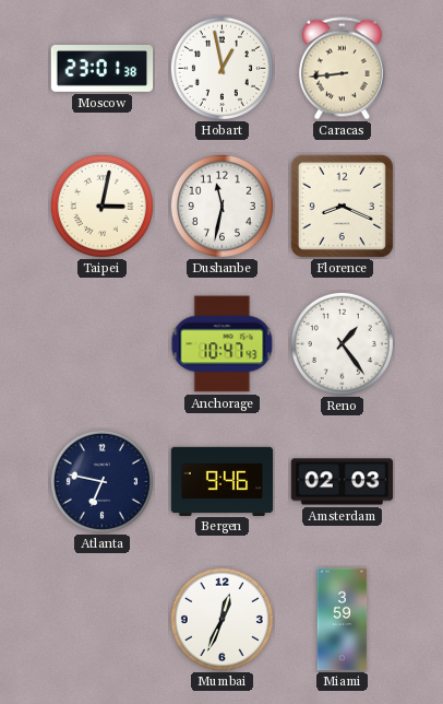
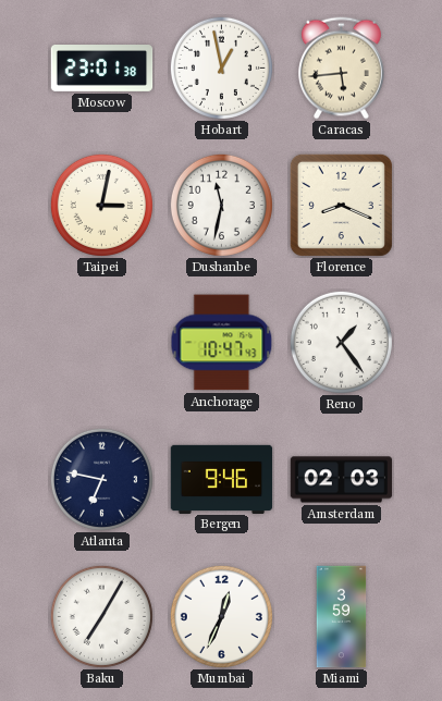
Caracas: 8:44 -> 5:44 (341, 69)
Baku: none -> 7:05 (101, 616)
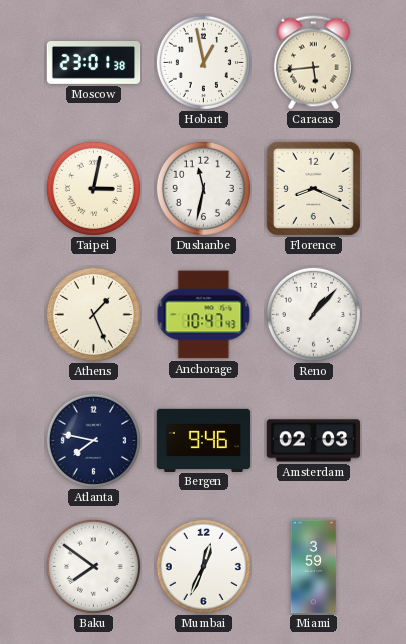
Athens: none -> 1:26 (93, 314)
Reno: 1:24 -> 1:07 (313, 314)
Atlanta: 6:47 -> 7:47 (93, 440)
Baku: 7:05 -> 7:51 (93, 566)
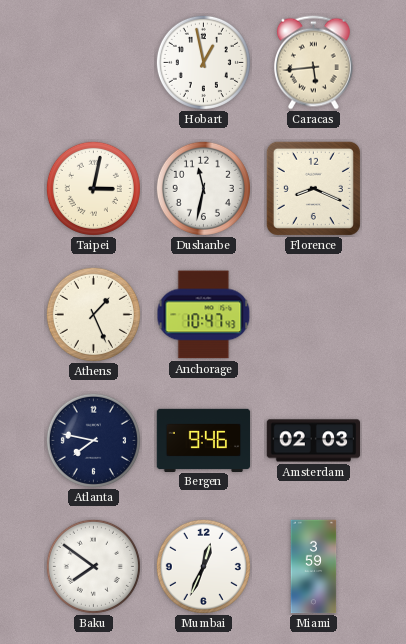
Moscow: 23:01 -> none (94, 63)
Reno: 1:07 -> none (313, 314)
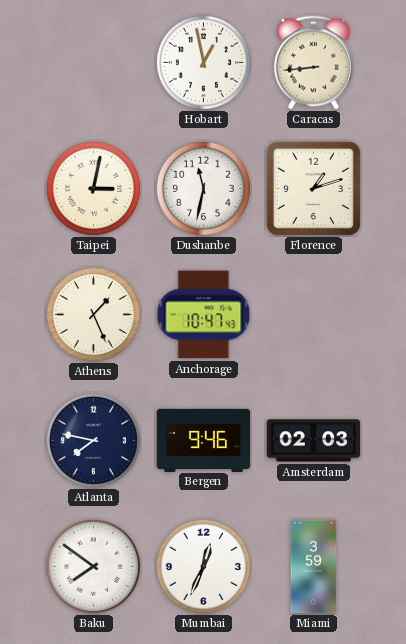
Caracas: 5:44 -> 8:44 (313, 63)
Florence: 8:19 -> 1:12 (313, 188)
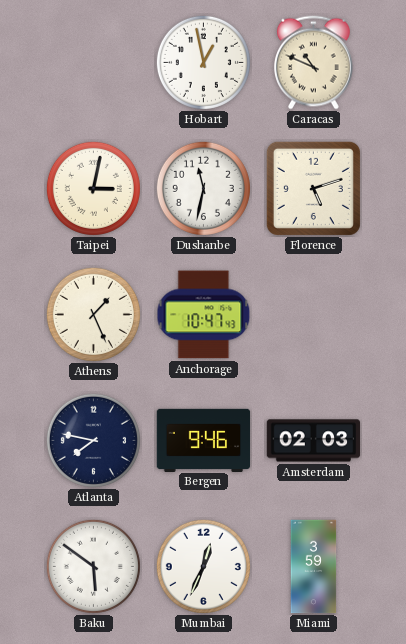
Caracas: 8:44 -> 10:49 (313, 63)
Florence: 1:12 -> 5:12 (313, 188)
Baku: 7:51 -> 5:51 (93, 566)
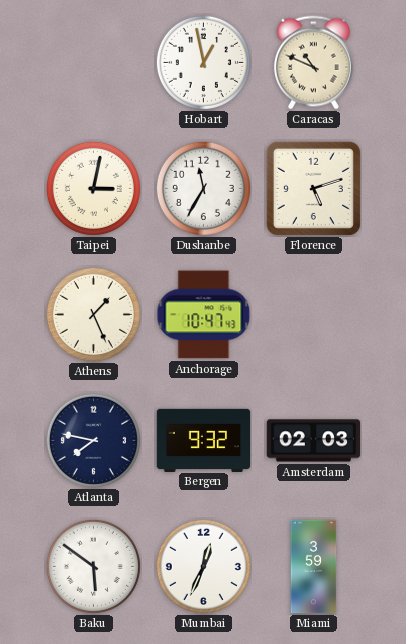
Dushanbe: 11:32 -> 11:35 (203, 188)
Bergen: 9:46 -> 9:32 (204, 440)
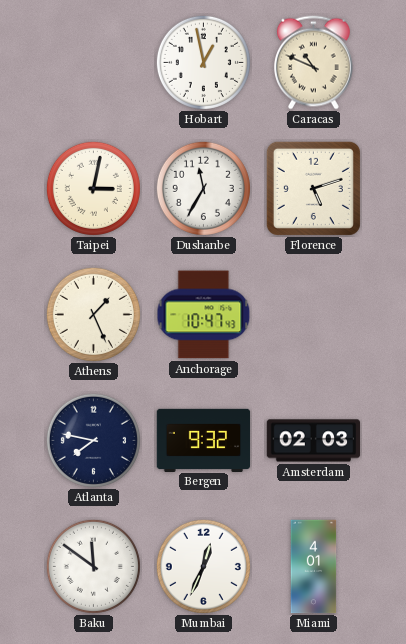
Baku: 5:51 -> 11:51 (93, 566)
Miami: 3:59 -> 4:01 (314, 567)
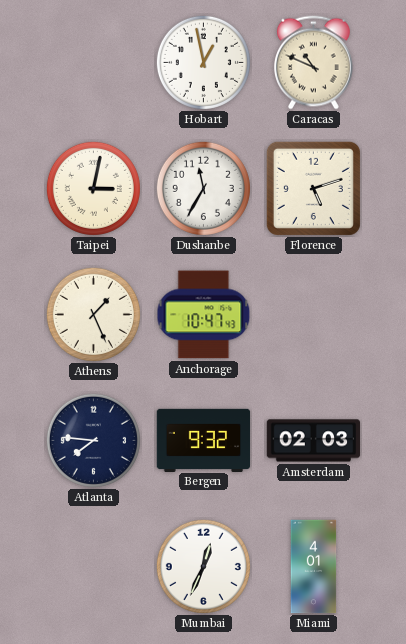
Atlanta: 7:47 -> 7:46 (93, 440)
Baku: 11:51 -> none (93, 566)
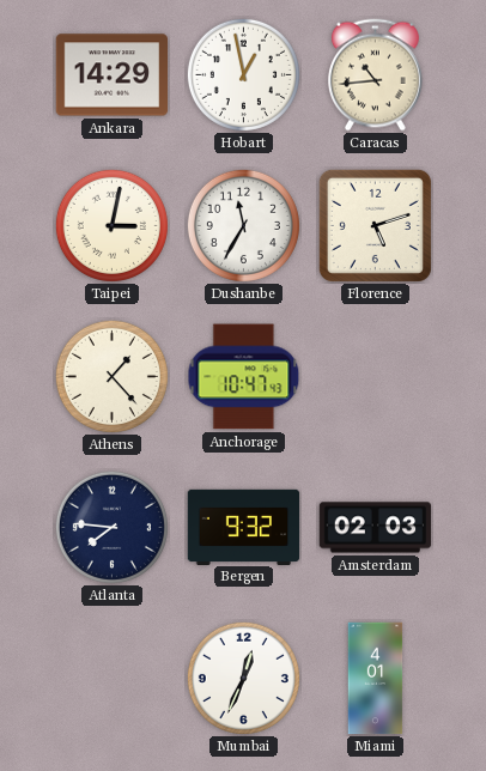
Ankara: none -> 14:29 (113, 75)
Caracas: 10:49 -> 10:44 (375, 75)
Athens: 1:26 -> 1:23 (111, 376)
